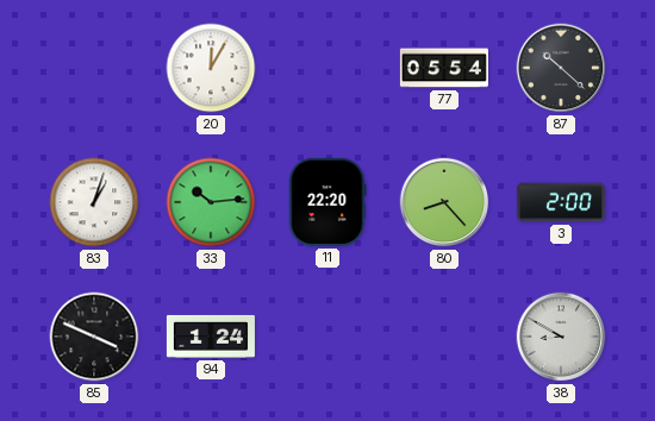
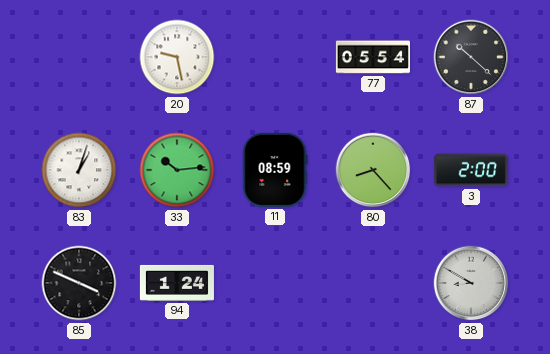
20: 12:05 -> 9:28 (177, 57)
11: 22:20 -> 08:59 (275, 170)
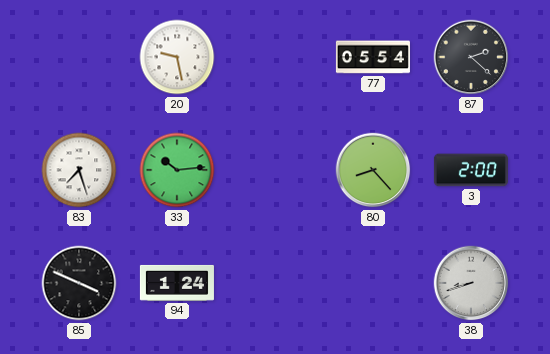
87: 10:22 -> 2:22 (471, 57)
83: 1:03 -> 7:27 (79, 170)
11: 08:59 -> none (275, 170)
38: 8:50 -> 8:42 (471, 283)
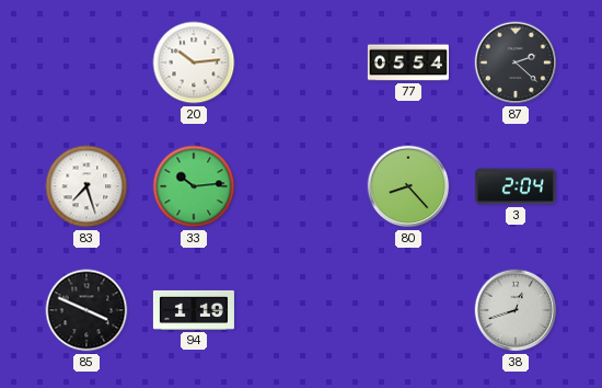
20: 9:28 -> 10:14 (194, 62)
3: 2:00 -> 2:04 (516, 186)
94: 1:24 -> 1:19 (194, 310)
38: 8:42 -> 12:42 (516, 310)
